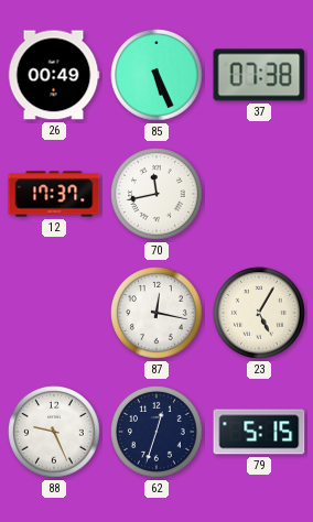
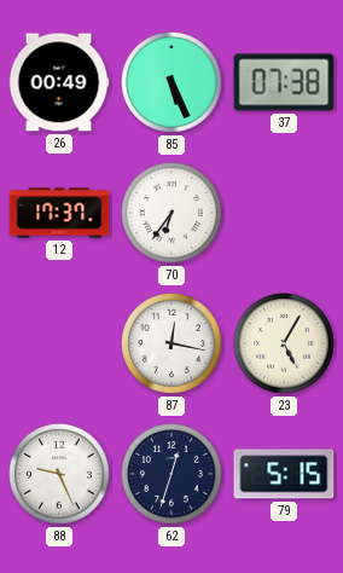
70: 11:43 -> 6:36 (173, 214)
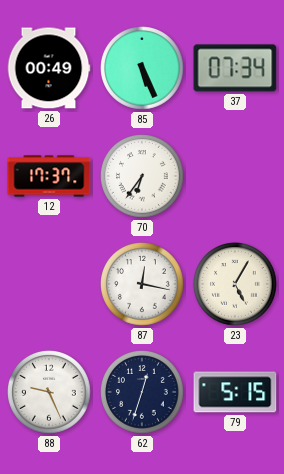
37: 07:38 -> 07:34 (235, 68)
